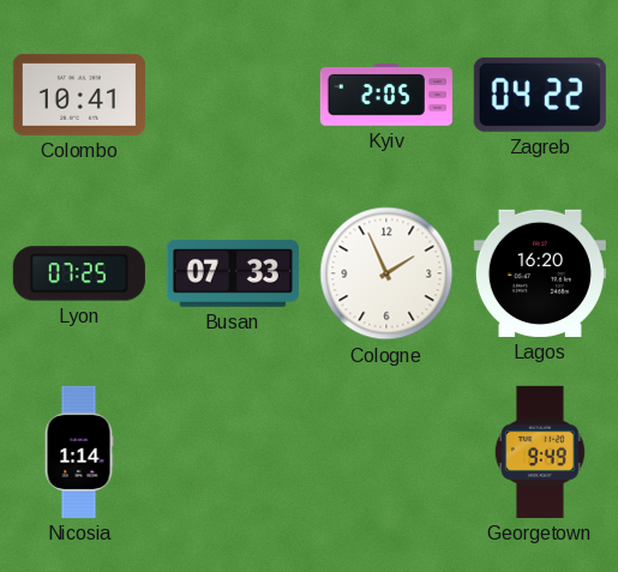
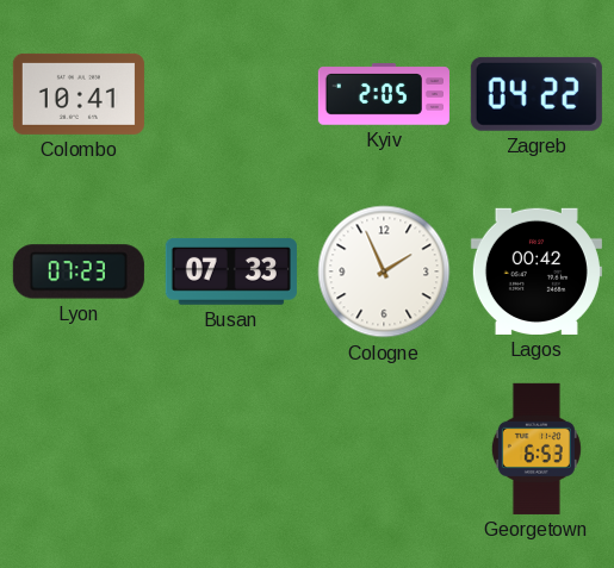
Lyon: 07:25 -> 07:23 (79, 271)
Lagos: 16:20 -> 00:42 (537, 271)
Nicosia: 1:14 -> none (79, 452)
Georgetown: 9:49 -> 6:53 (537, 449)
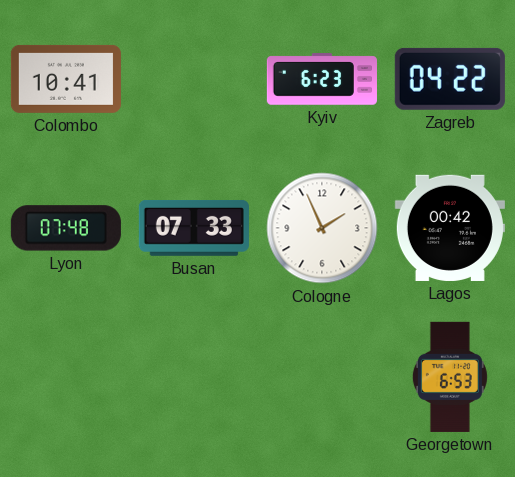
Kyiv: 2:05 -> 6:23 (322, 79)
Lyon: 07:23 -> 07:48 (66, 228)
